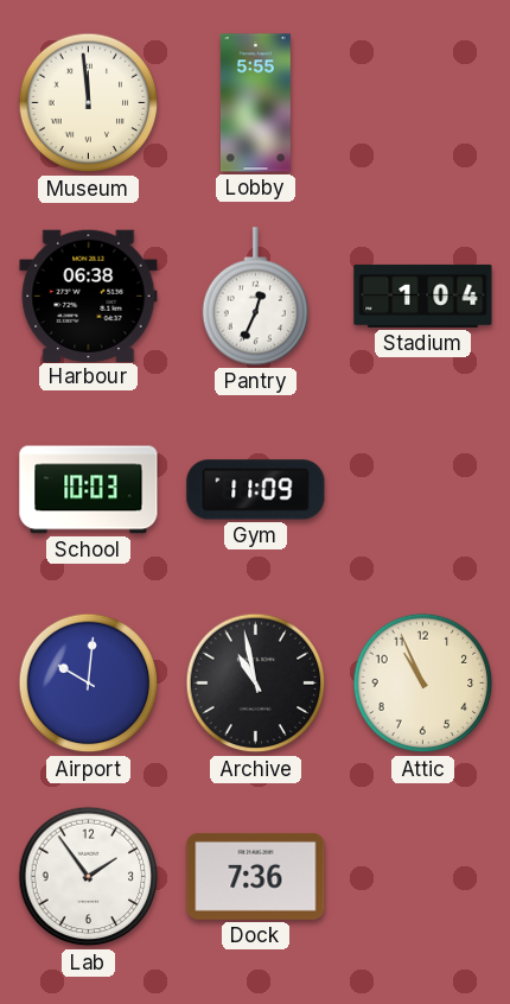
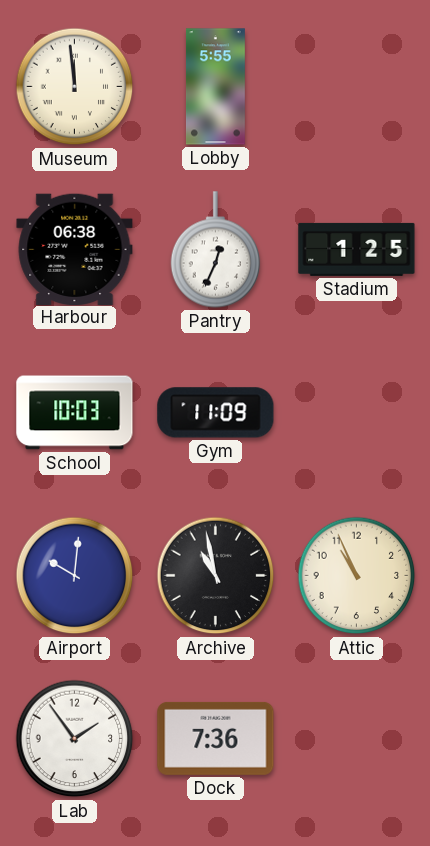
Stadium: 1:04 -> 1:25 (357, 249)
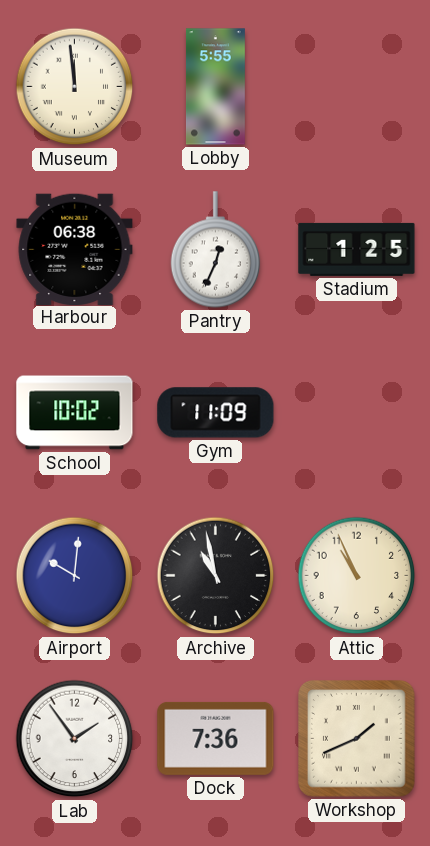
School: 10:03 -> 10:02 (75, 413)
Workshop: none -> 1:41 (357, 739)
